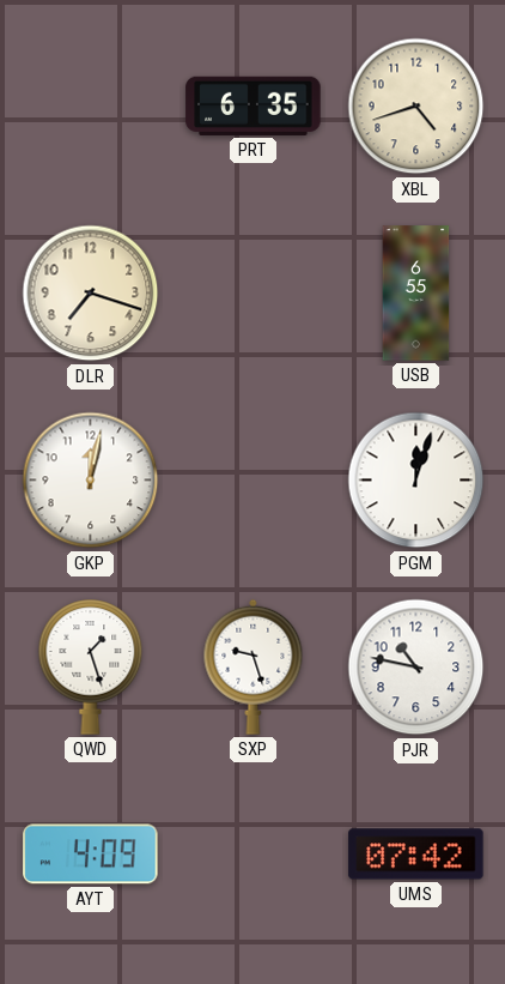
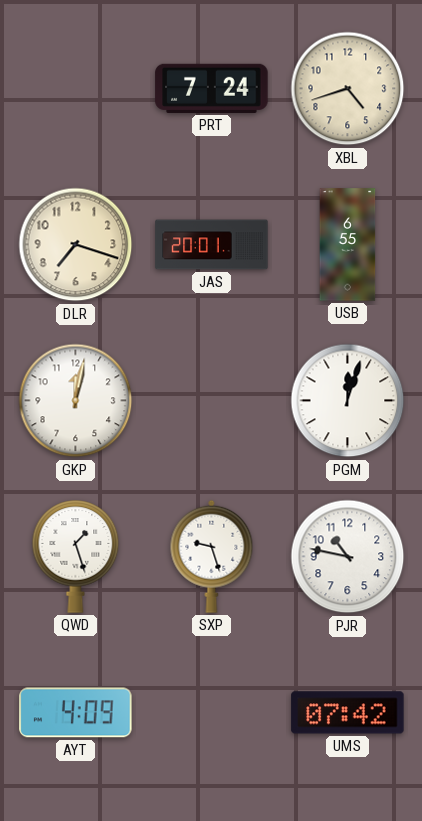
PRT: 6:35 -> 7:24 (212, 88)
JAS: none -> 20:01 (212, 245)
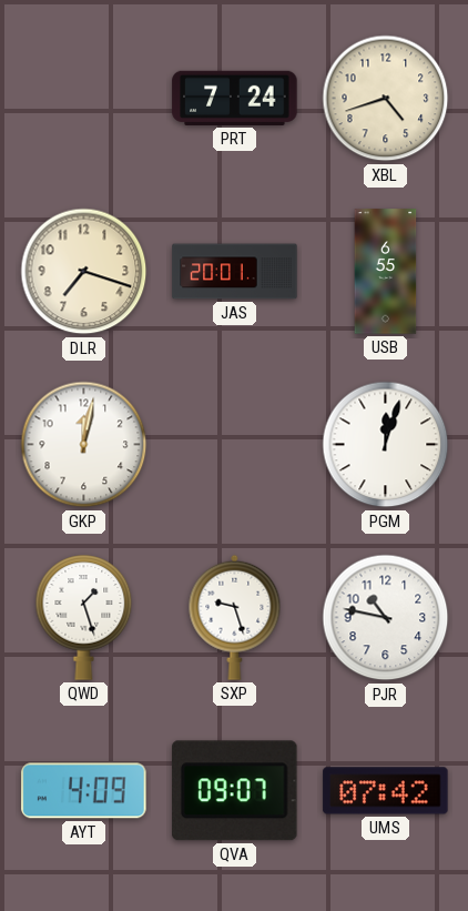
QVA: none -> 09:07 (235, 791)
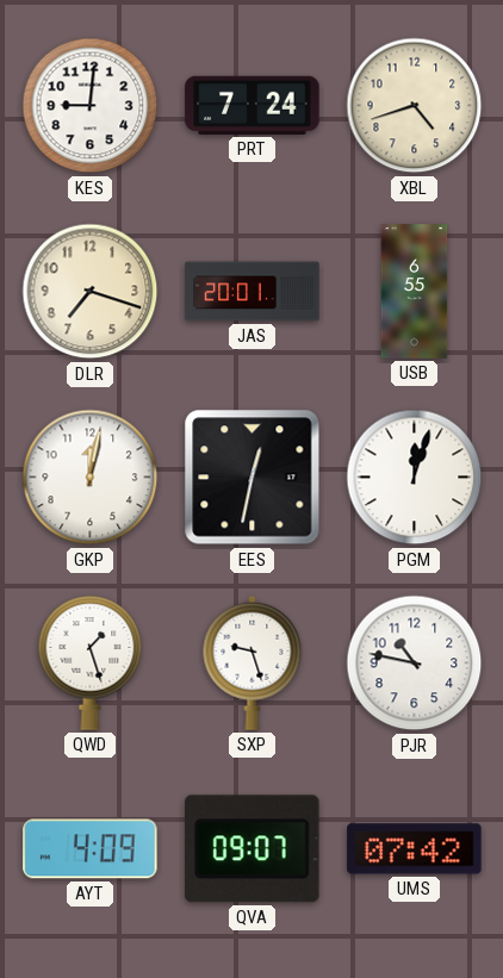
KES: none -> 9:01 (91, 106)
EES: none -> 12:32 (253, 478)
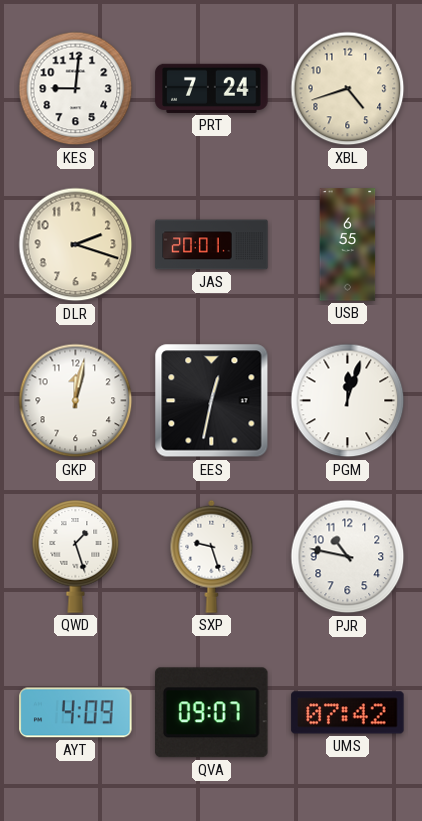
DLR: 7:18 -> 2:18 (76, 245)
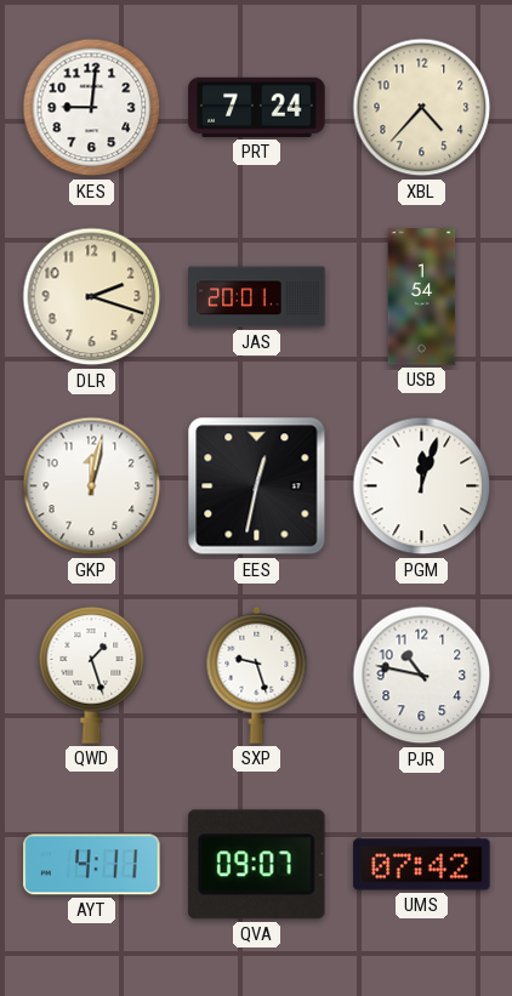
XBL: 4:42 -> 4:37 (422, 108)
USB: 6:55 -> 1:54 (422, 297)
AYT: 4:09 -> 4:11 (92, 865)
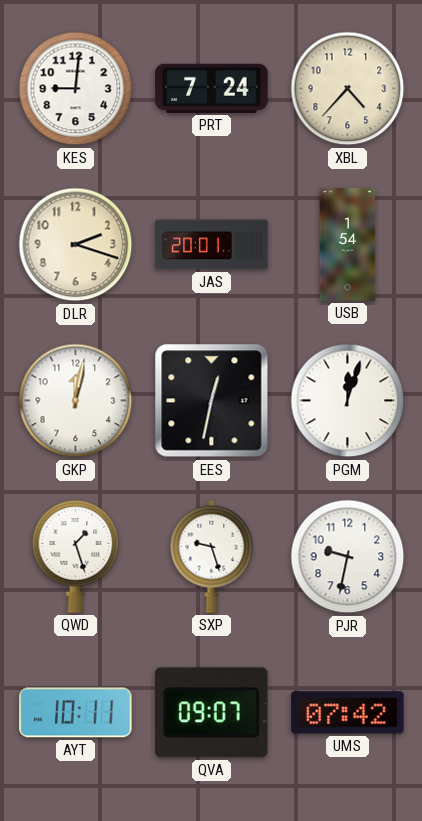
PJR: 10:47 -> 9:32 (348, 557)
AYT: 4:11 -> 10:11 (76, 713)
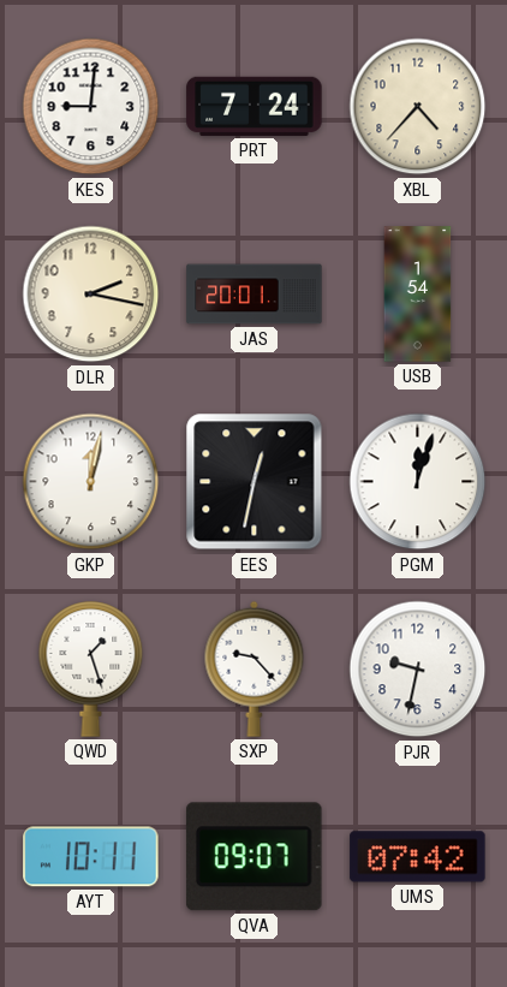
DLR: 2:18 -> 2:17 (91, 295)
SXP: 9:27 -> 9:23 (255, 668)
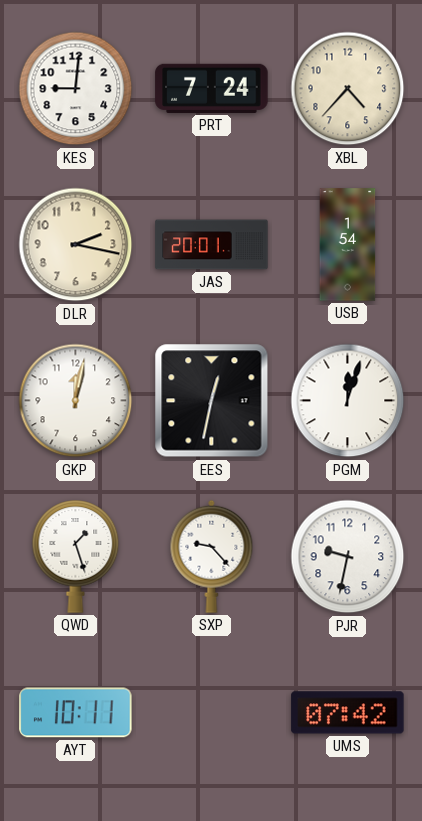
QVA: 09:07 -> none (255, 857)
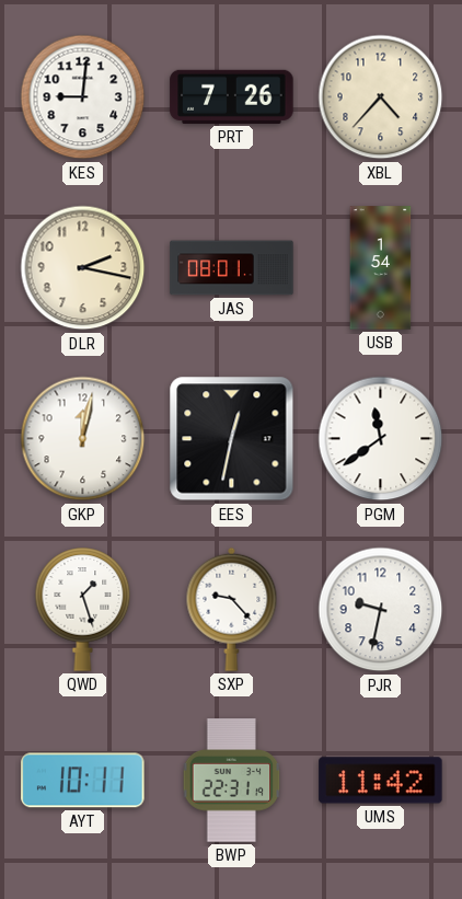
PRT: 7:24 -> 7:26 (232, 96)
JAS: 20:01 -> 08:01 (232, 268)
PGM: 12:03 -> 11:39 (381, 439)
BWP: none -> 22:31 (232, 781)
UMS: 07:42 -> 11:42 (381, 781)
